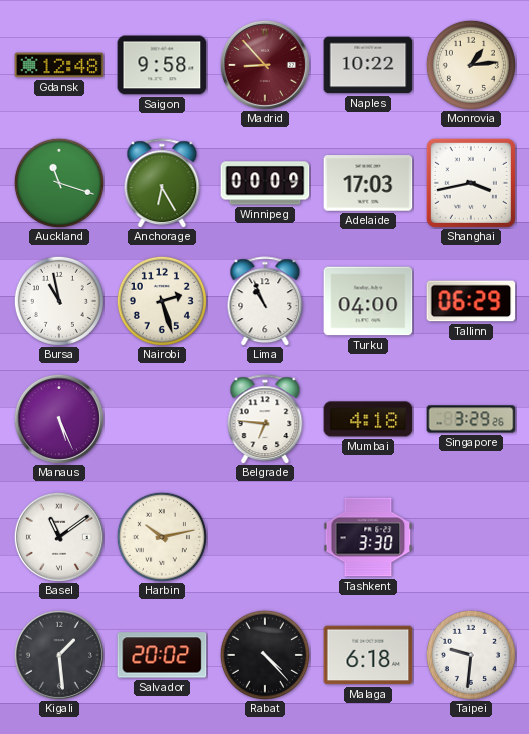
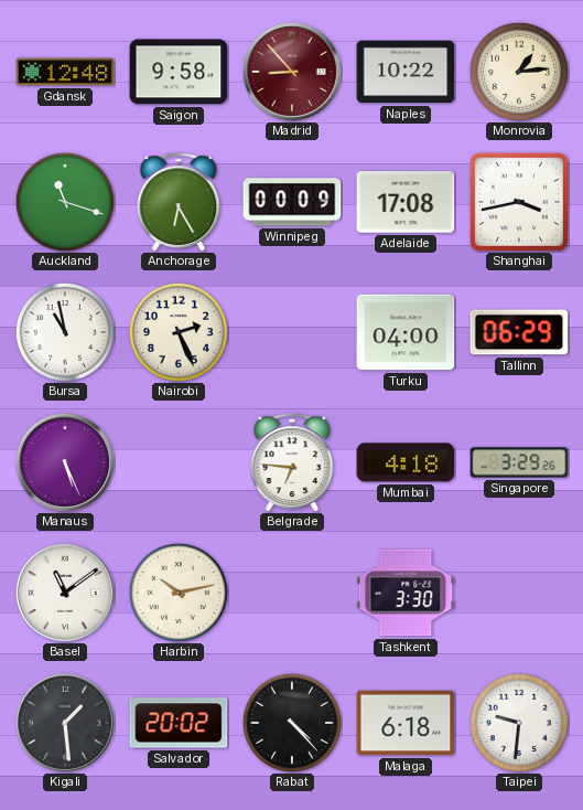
Adelaide: 17:03 -> 17:08 (406, 202)
Nairobi: 2:27 -> 2:26 (179, 332)
Lima: 10:56 -> none (265, 301)
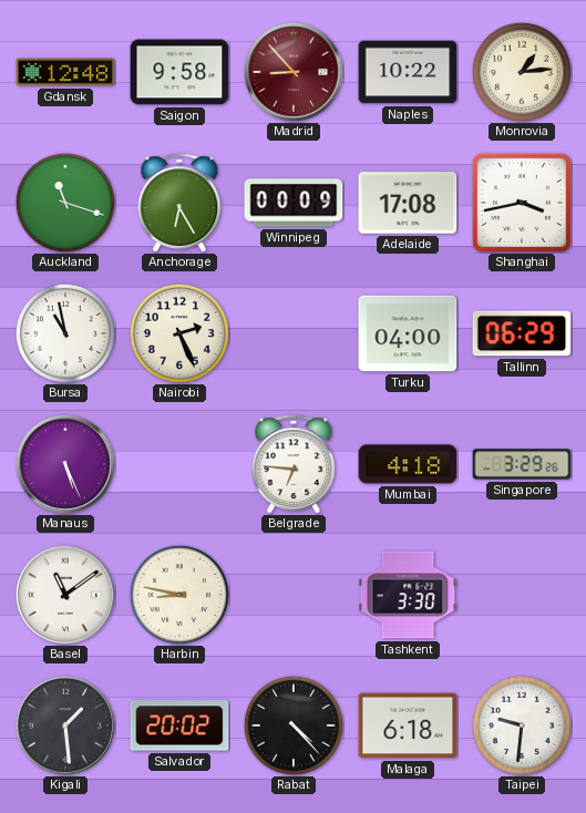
Harbin: 10:13 -> 8:47 (179, 595)
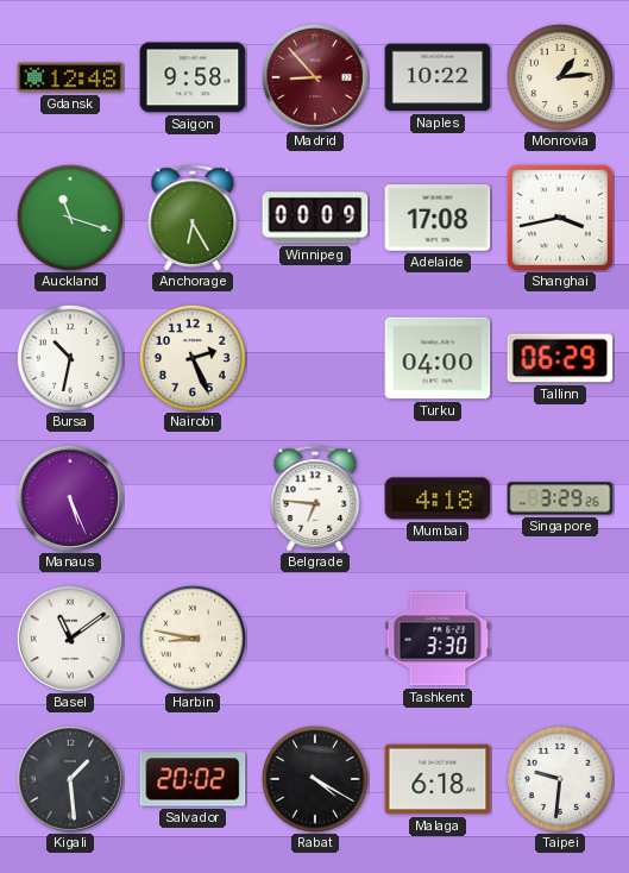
Bursa: 10:58 -> 10:32 (70, 358)
Rabat: 4:23 -> 4:20 (315, 779)
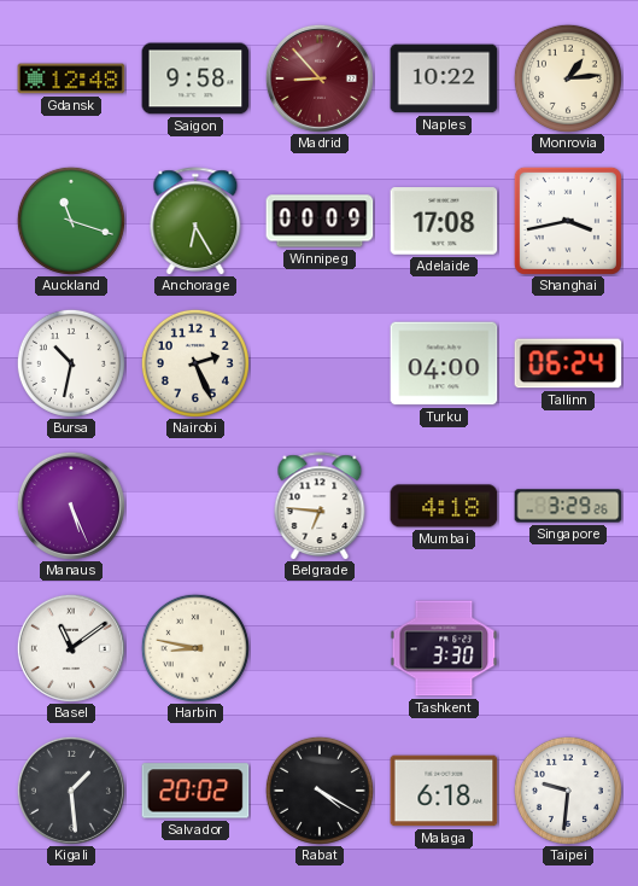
Tallinn: 06:29 -> 06:24 (568, 363)
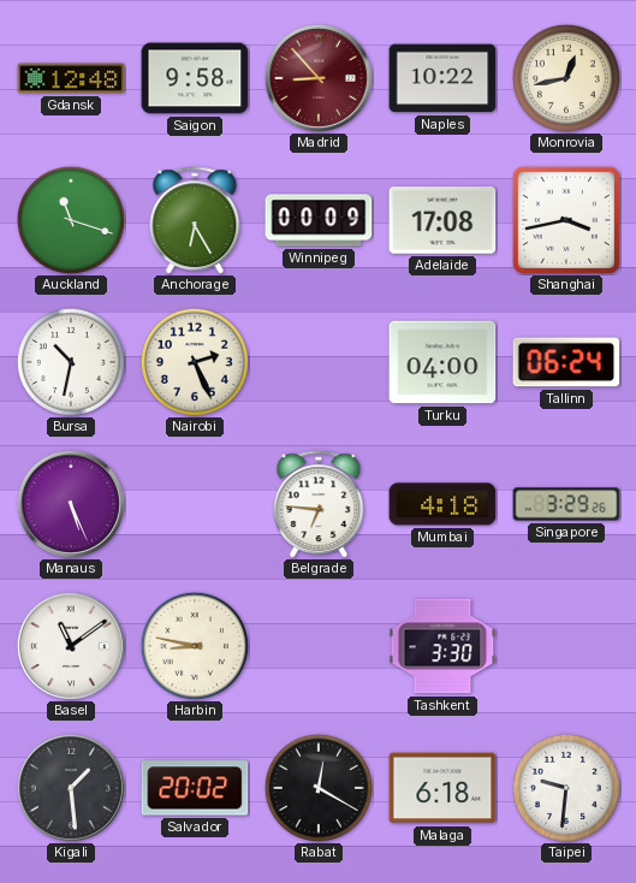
Monrovia: 1:14 -> 12:43 (566, 78)
Rabat: 4:20 -> 12:20 (319, 788)
